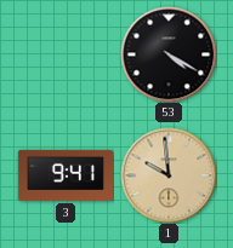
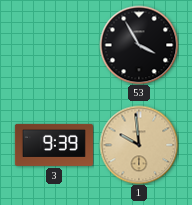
53: 4:20 -> 3:55 (139, 45)
3: 9:41 -> 9:39 (54, 145)
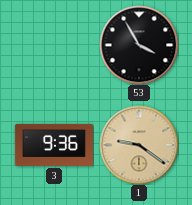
3: 9:39 -> 9:36 (54, 145)
1: 9:59 -> 9:21 (139, 145)
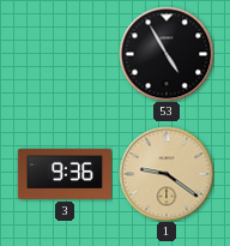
53: 3:55 -> 4:55 (167, 54)
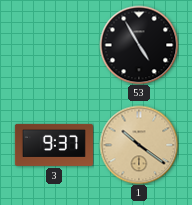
3: 9:36 -> 9:37 (54, 145)
1: 9:21 -> 10:21 (139, 145)
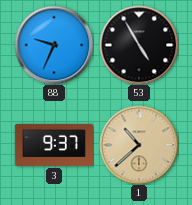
88: none -> 9:34 (54, 45)
1: 10:21 -> 10:38 (139, 145)
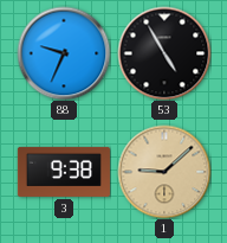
3: 9:37 -> 9:38 (64, 172)
1: 10:38 -> 9:08 (164, 172)
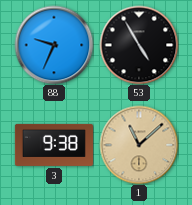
1: 9:08 -> 11:08 (139, 145)
